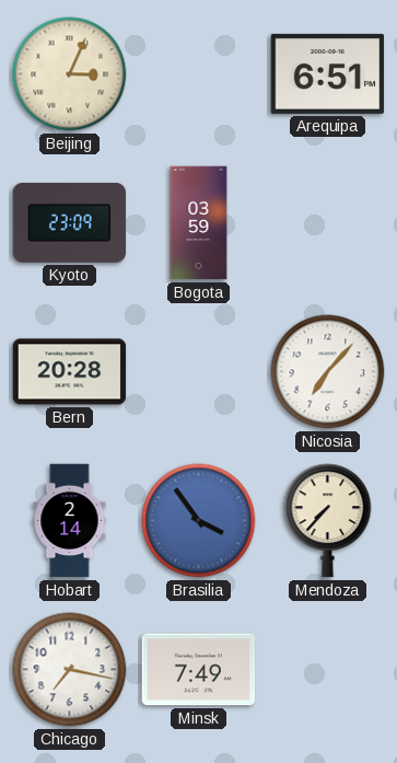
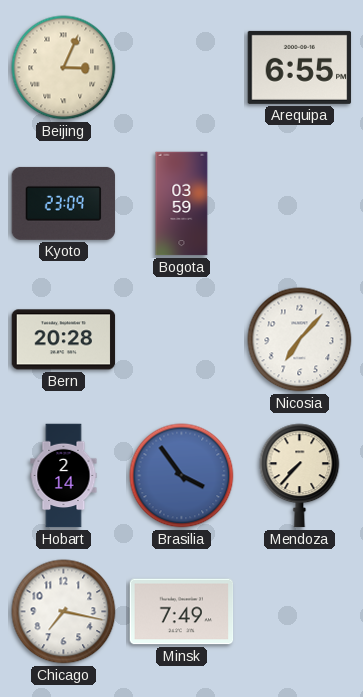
Arequipa: 6:51 -> 6:55 (300, 67)
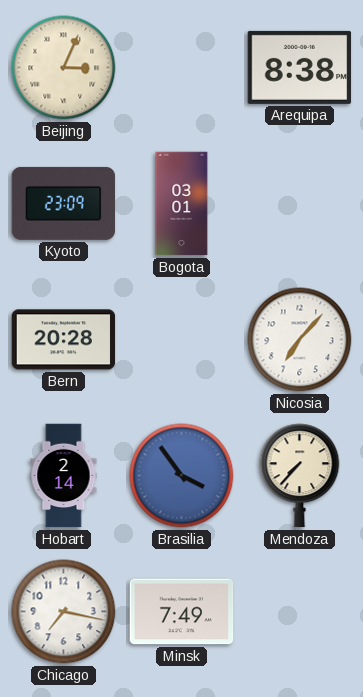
Arequipa: 6:55 -> 8:38 (300, 67)
Bogota: 03:59 -> 03:01 (182, 204)
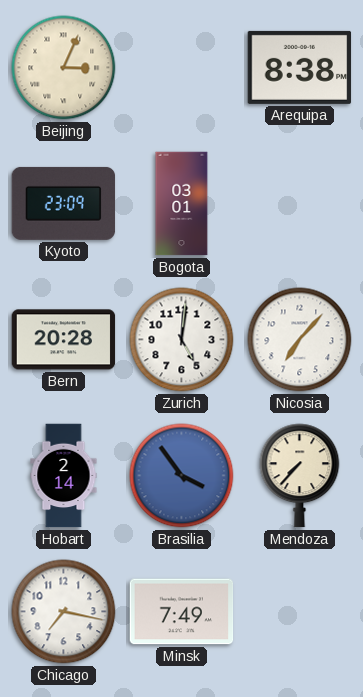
Zurich: none -> 5:01 (182, 340)
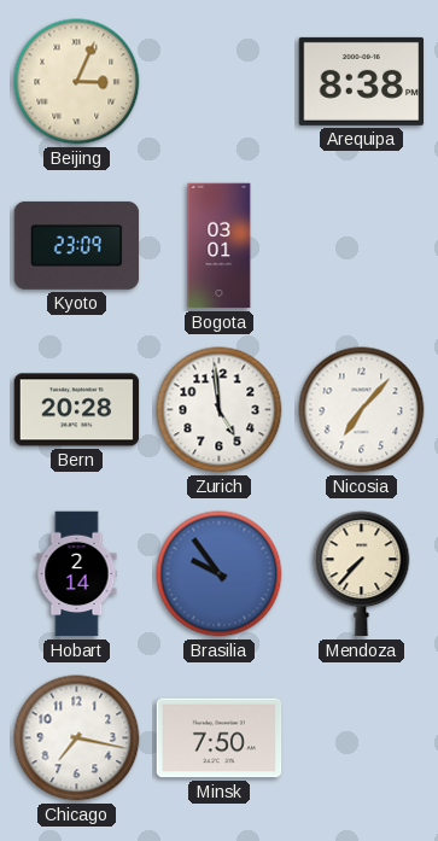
Zurich: 5:01 -> 4:59 (220, 410)
Brasilia: 3:54 -> 9:54 (220, 574)
Minsk: 7:49 -> 7:50 (220, 738)
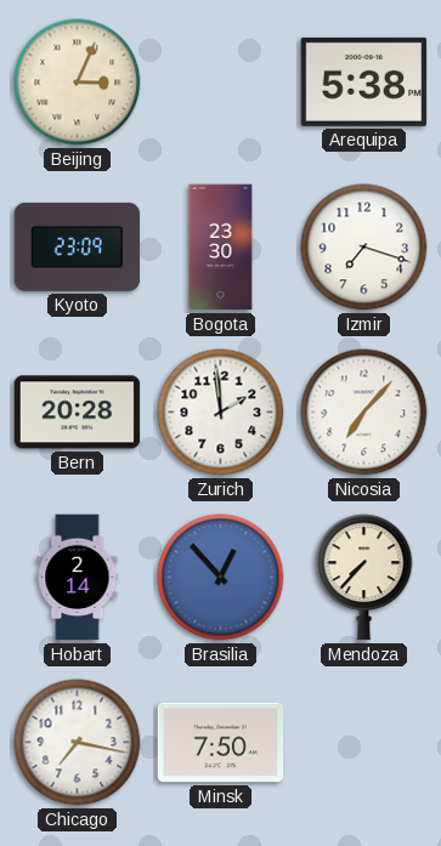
Arequipa: 8:38 -> 5:38 (364, 81)
Bogota: 03:01 -> 23:30 (221, 248)
Izmir: none -> 7:18 (364, 248)
Zurich: 4:59 -> 1:59 (221, 413)
Brasilia: 9:54 -> 12:53 (221, 578)
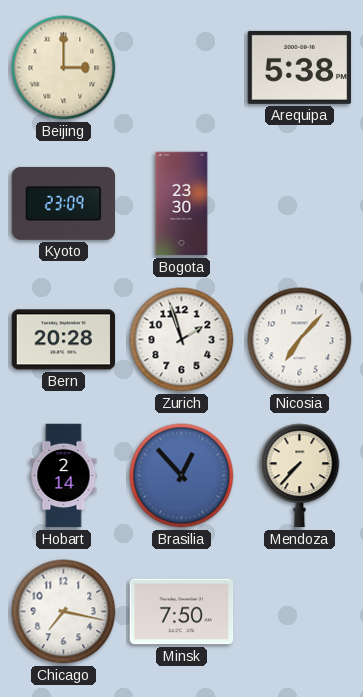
Beijing: 3:04 -> 3:00 (64, 68)
Izmir: 7:18 -> none (364, 248)
Zurich: 1:59 -> 1:57 (182, 340)
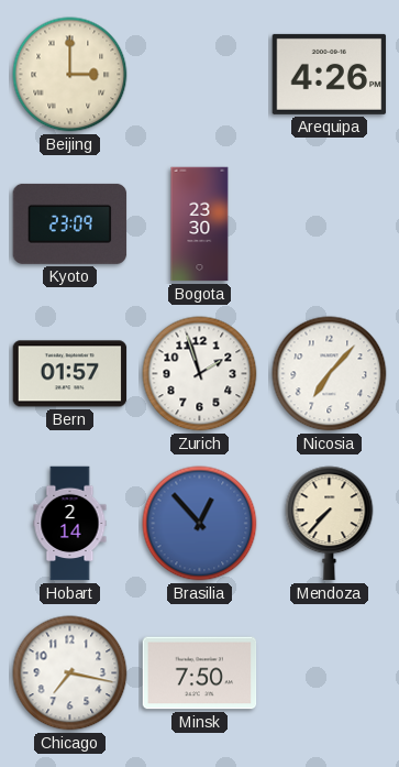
Arequipa: 5:38 -> 4:26 (330, 74)
Bern: 20:28 -> 01:57 (70, 374)
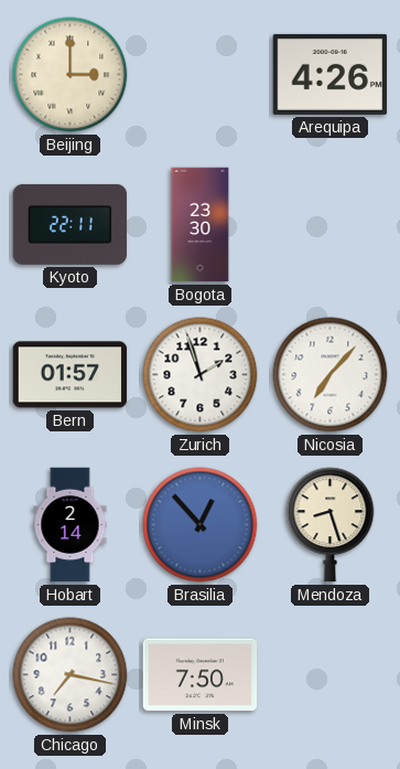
Kyoto: 23:09 -> 22:11 (71, 224)
Mendoza: 7:37 -> 8:27 (331, 525)
